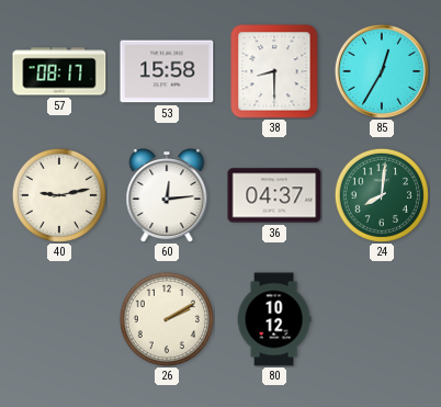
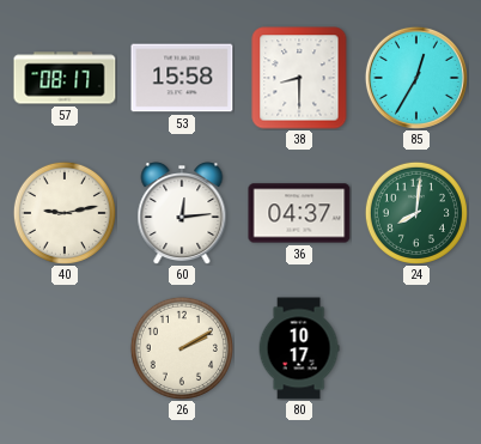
80: 10:12 -> 10:17 (299, 348)
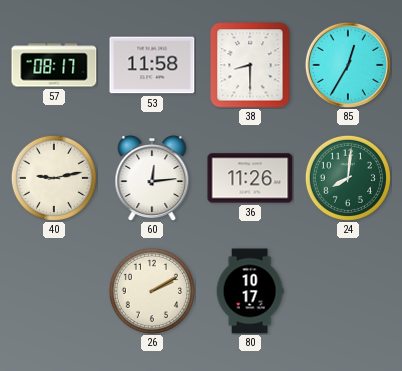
53: 15:58 -> 11:58 (152, 65)
36: 04:37 -> 11:26 (250, 178)
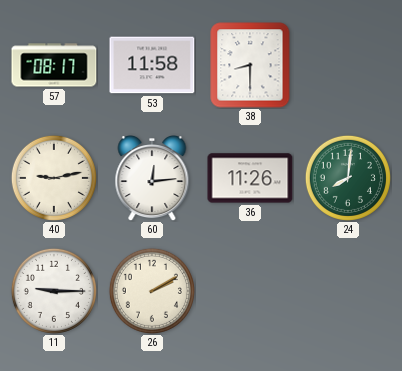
85: 12:35 -> none (348, 65)
11: none -> 9:15 (54, 291)
80: 10:17 -> none (250, 291)
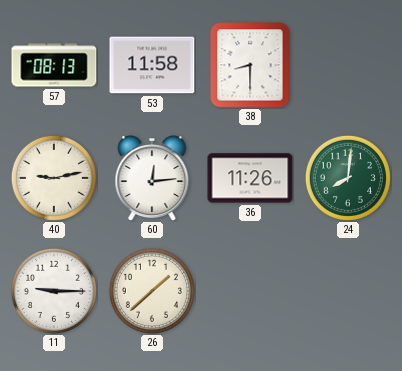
57: 08:17 -> 08:13 (54, 65)
26: 2:10 -> 1:38 (152, 291)
